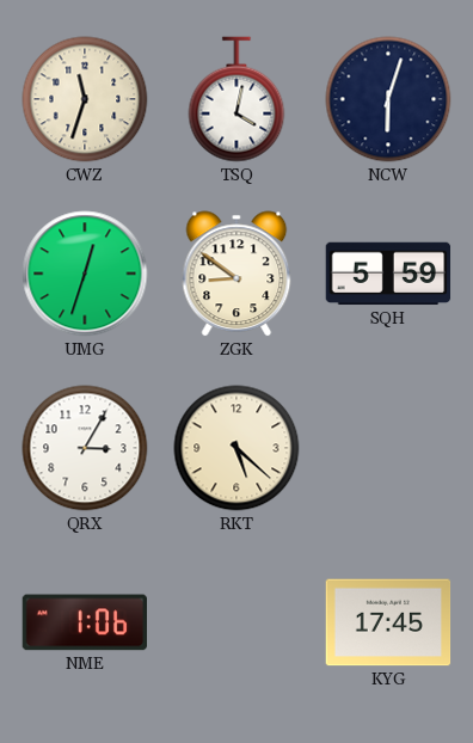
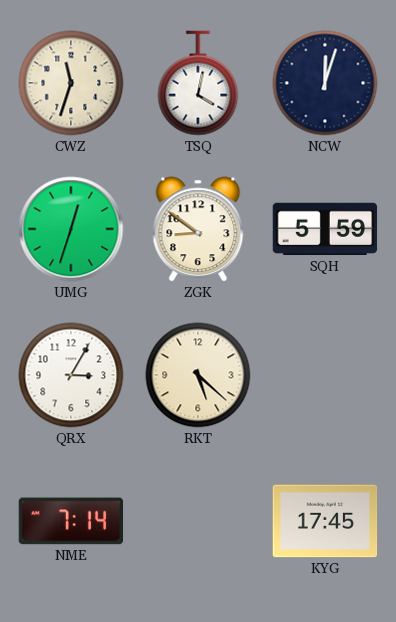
NCW: 6:03 -> 12:03 (325, 83)
NME: 1:06 -> 7:14 (71, 521)
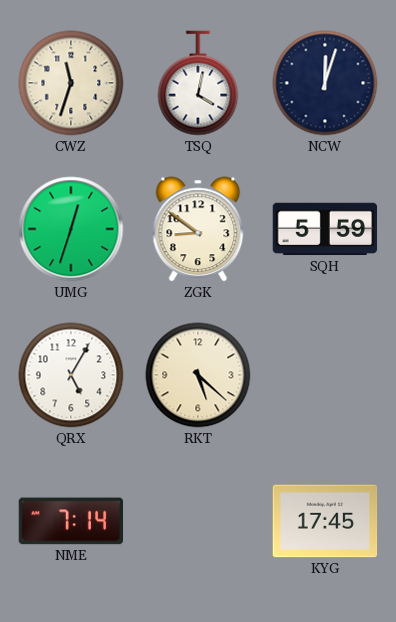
QRX: 3:05 -> 5:05 (71, 375)
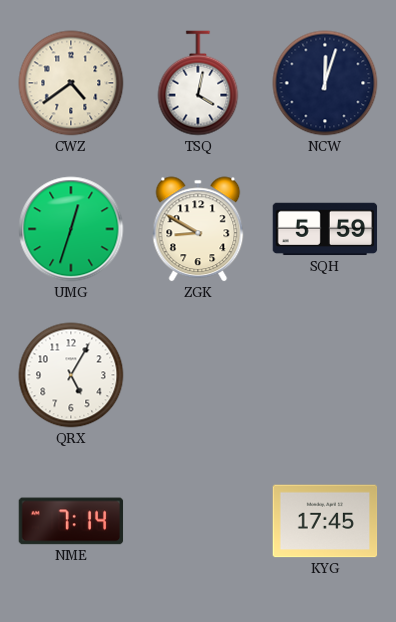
CWZ: 11:33 -> 4:39 (71, 83)
ZGK: 8:51 -> 8:50 (198, 229)
RKT: 5:22 -> none (198, 375)
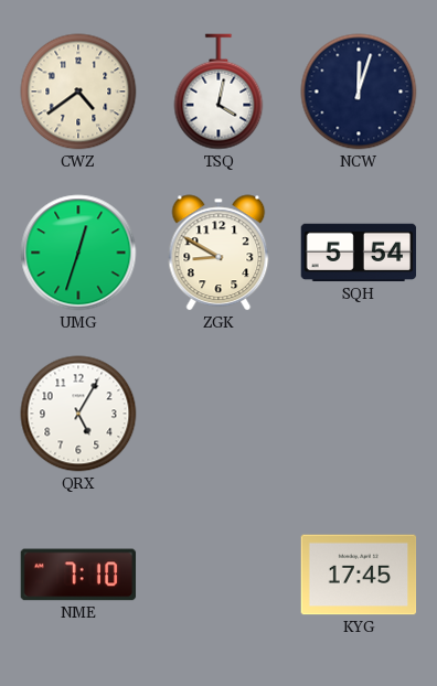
SQH: 5:59 -> 5:54 (359, 253)
NME: 7:14 -> 7:10 (78, 575)
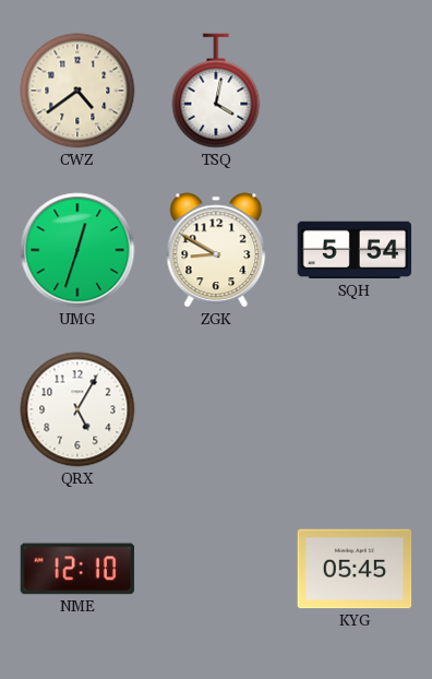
NCW: 12:03 -> none (359, 92)
NME: 7:10 -> 12:10 (77, 569)
KYG: 17:45 -> 05:45 (355, 569)
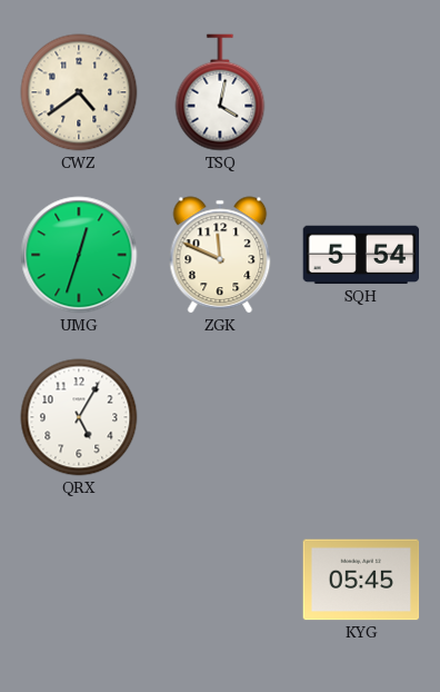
ZGK: 8:50 -> 11:49 (220, 255)
NME: 12:10 -> none (77, 569)
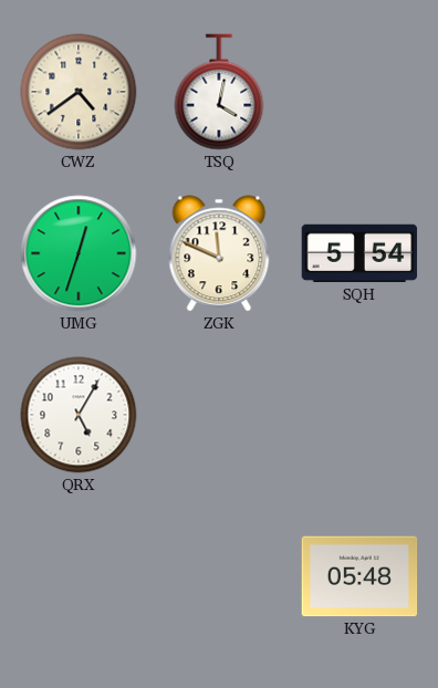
KYG: 05:45 -> 05:48 (359, 576)
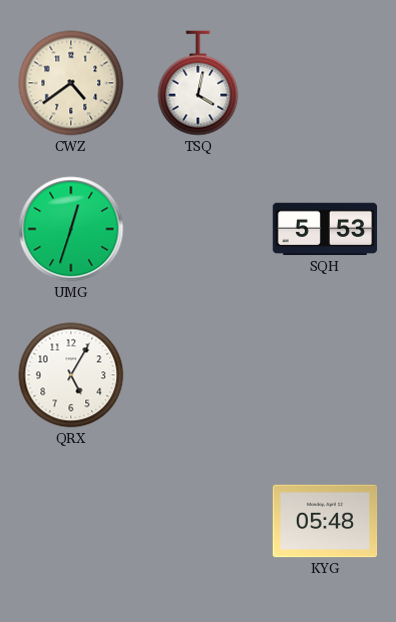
ZGK: 11:49 -> none (219, 253)
SQH: 5:54 -> 5:53 (325, 229)
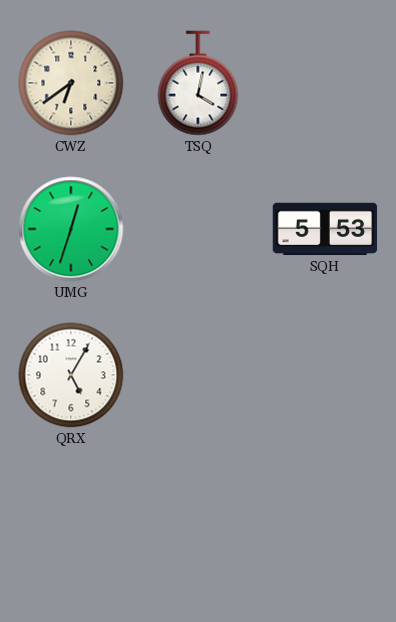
CWZ: 4:39 -> 6:39 (71, 83)
KYG: 05:48 -> none (325, 521)
